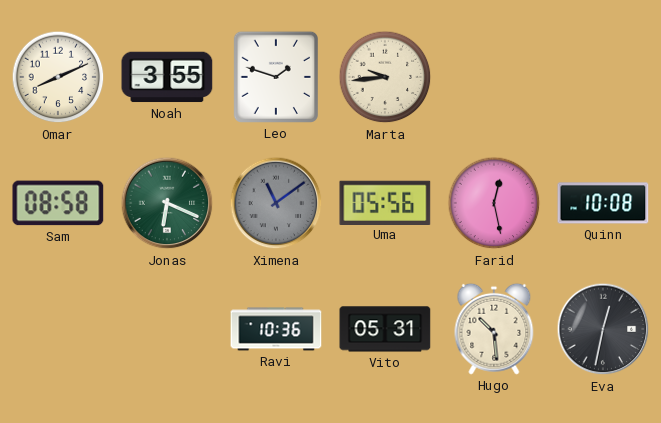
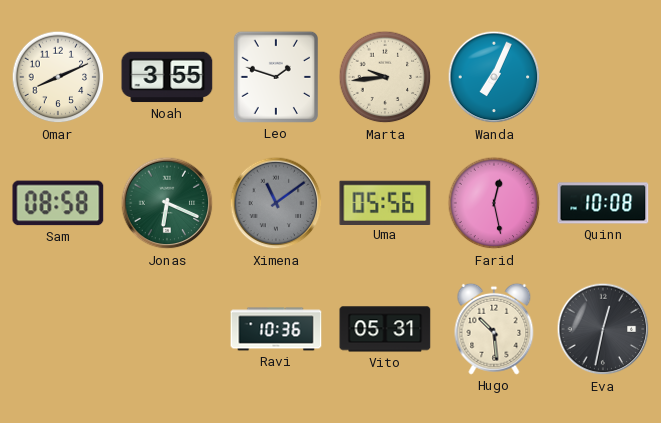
Wanda: none -> 7:04 (494, 77)
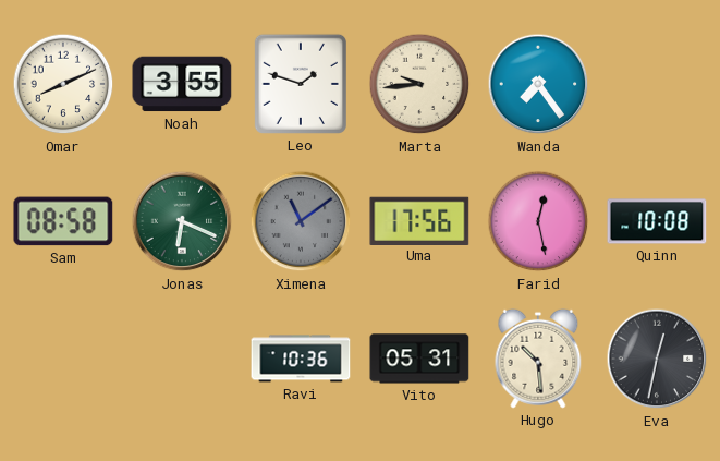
Wanda: 7:04 -> 7:24 (538, 84)
Uma: 05:56 -> 17:56 (419, 220)
